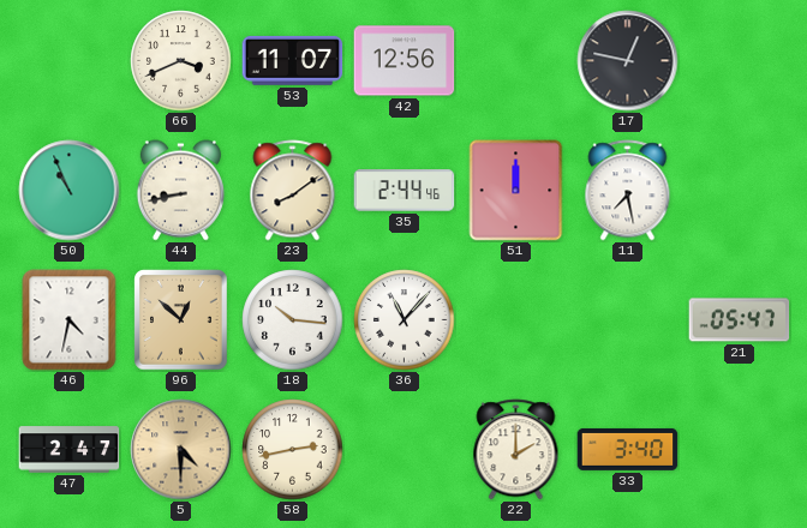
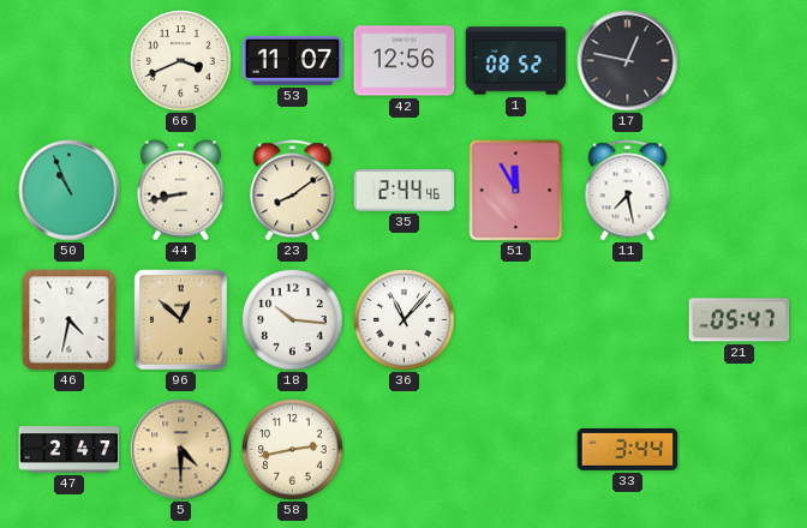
1: none -> 08:52 (516, 61)
51: 12:00 -> 11:55 (516, 191)
22: 2:00 -> none (516, 450)
33: 3:40 -> 3:44 (628, 449)
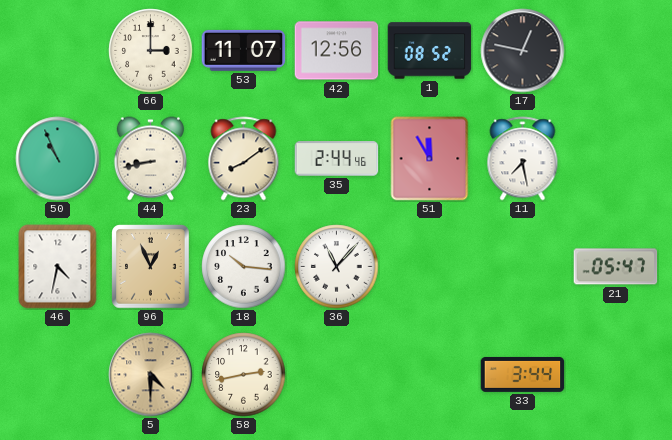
66: 3:41 -> 3:00 (151, 51)
96: 12:52 -> 12:56 (151, 267)
47: 2:47 -> none (70, 450)
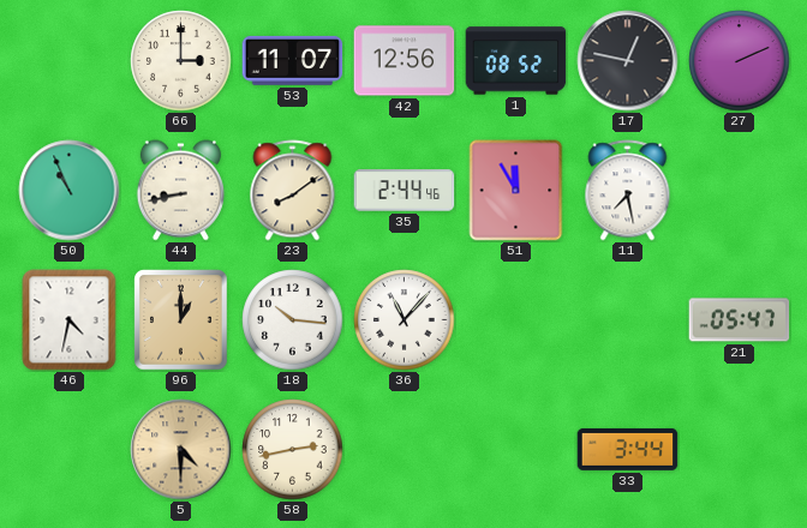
27: none -> 2:11 (740, 61)
96: 12:56 -> 1:00 (181, 320)
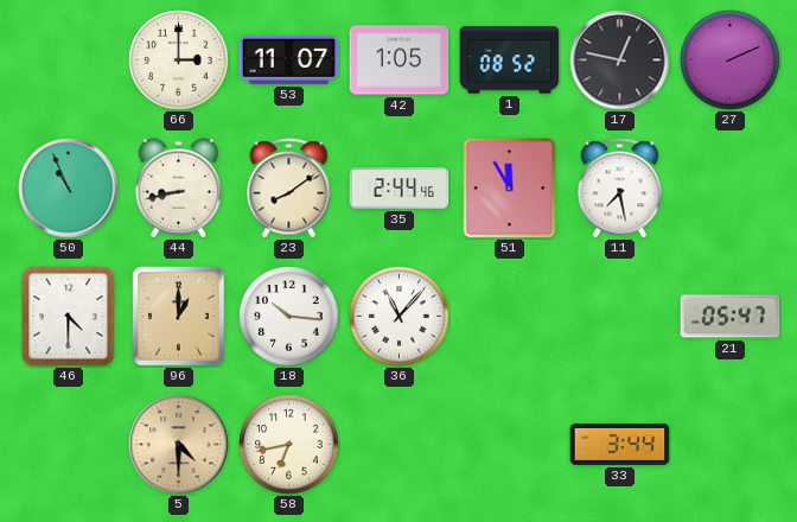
42: 12:56 -> 1:05 (400, 61)
46: 4:32 -> 4:30 (69, 317)
58: 2:43 -> 6:43 (289, 445)
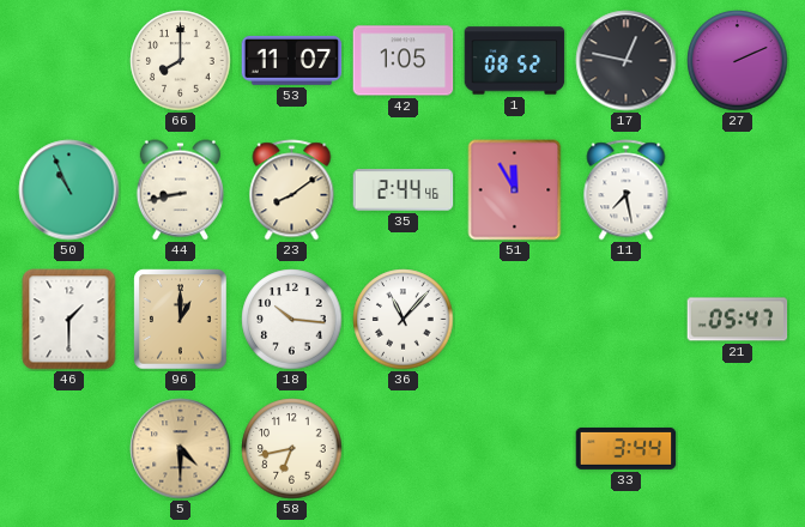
66: 3:00 -> 8:00 (181, 61)
46: 4:30 -> 1:30 (69, 320)
